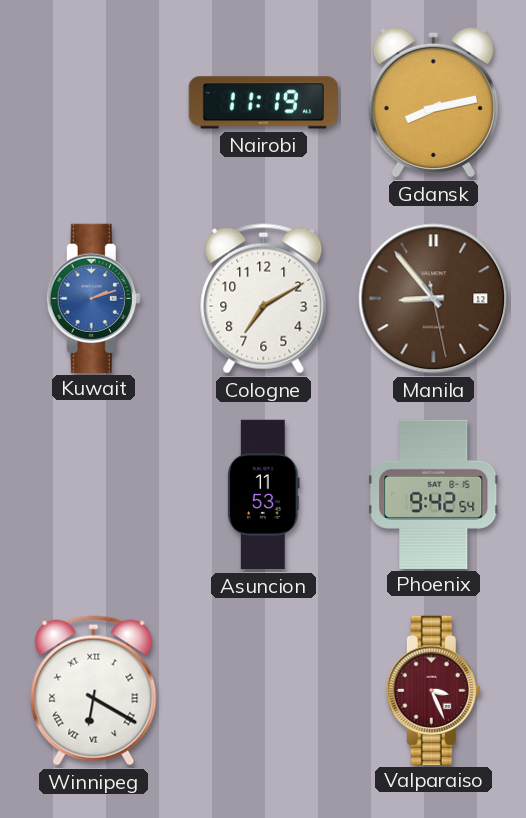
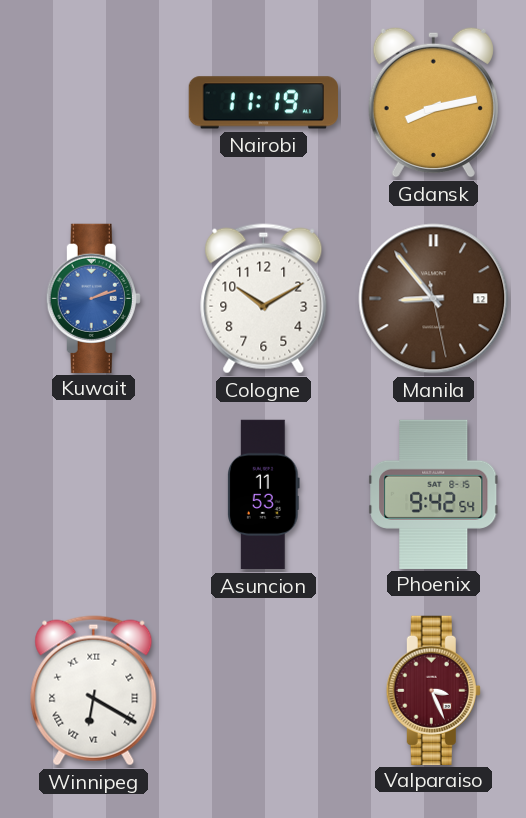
Cologne: 7:10 -> 10:10 (264, 299)
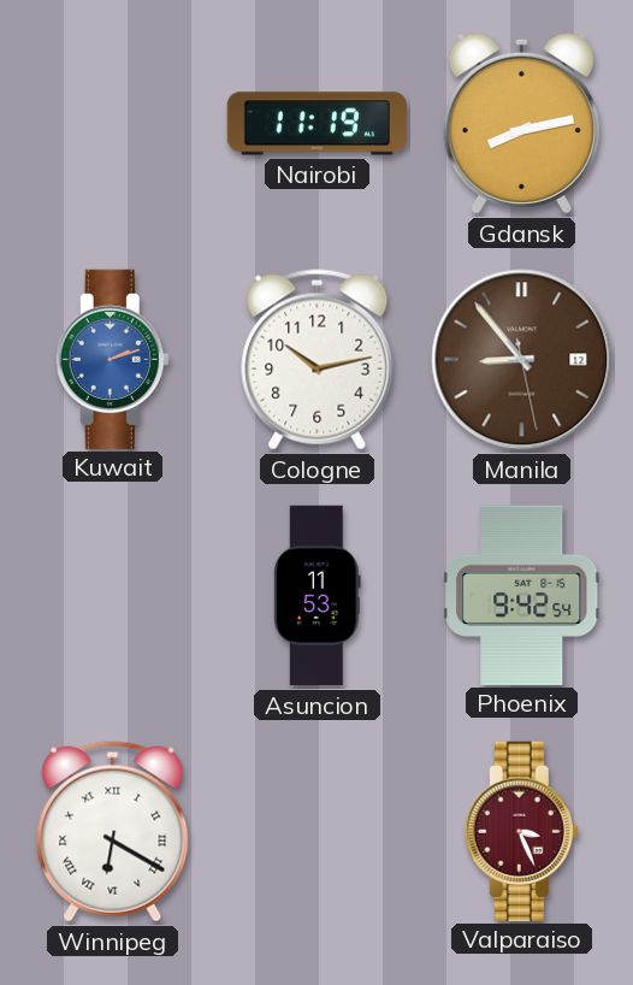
Cologne: 10:10 -> 10:13 (318, 360)
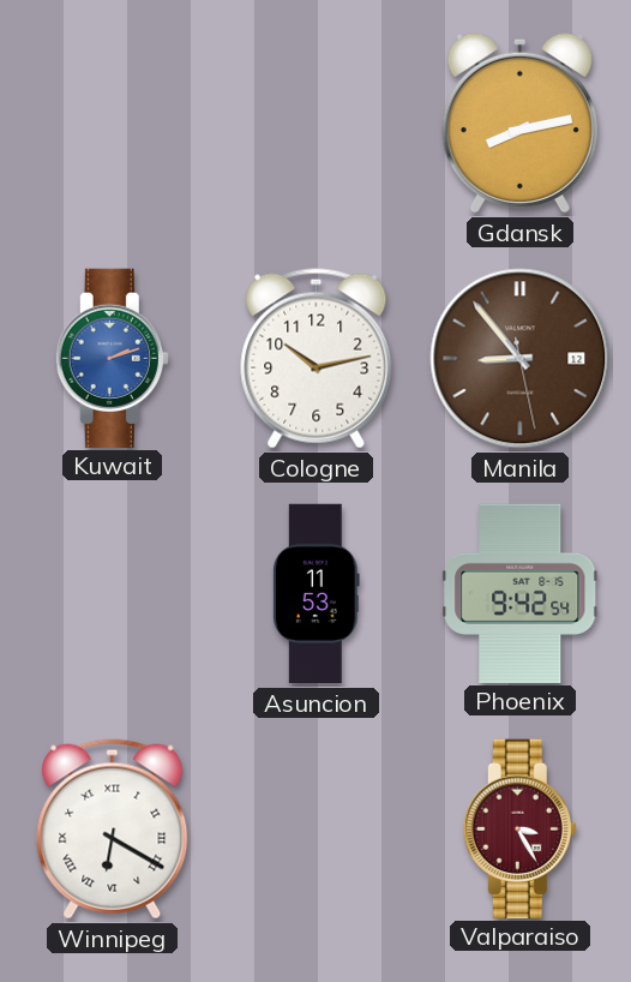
Nairobi: 11:19 -> none (316, 124)
Valparaiso: 3:26 -> 3:25 (519, 828)
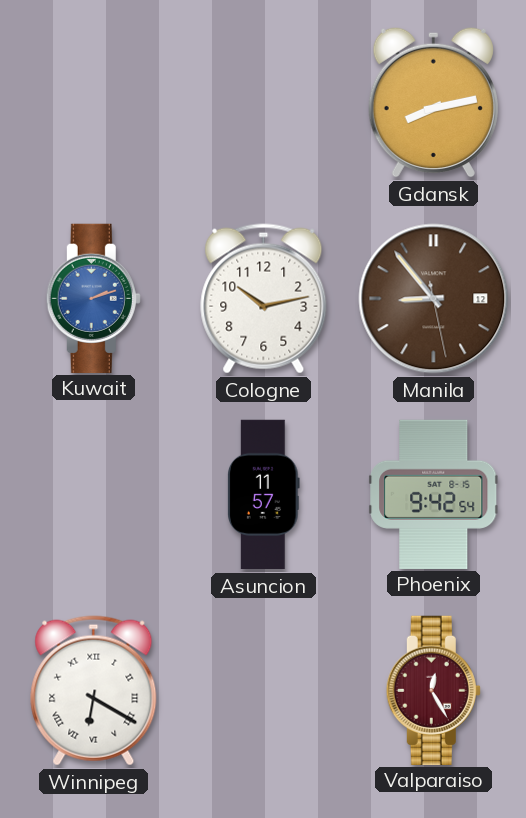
Asuncion: 11:53 -> 11:57 (264, 495)
Valparaiso: 3:25 -> 12:25 (433, 690)
